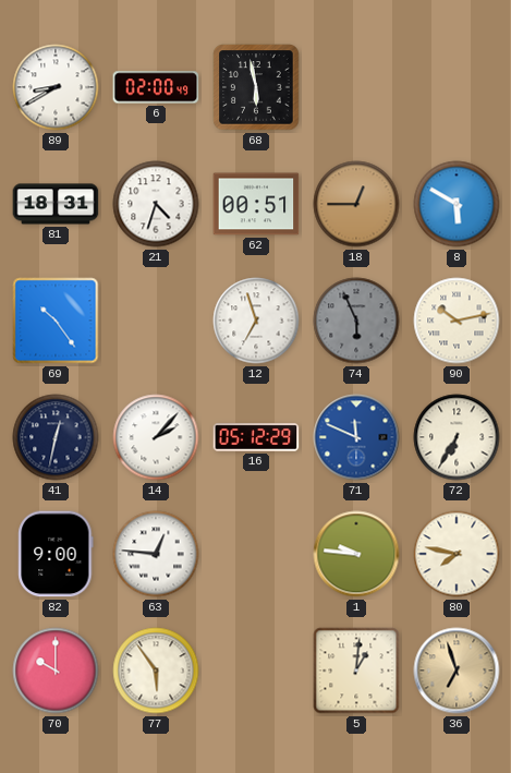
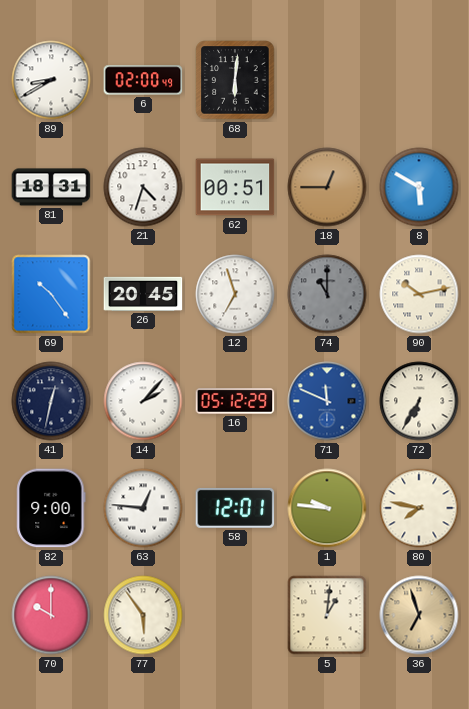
68: 5:58 -> 6:01 (235, 80)
26: none -> 20:45 (143, 294)
74: 5:56 -> 11:00 (327, 294)
58: none -> 12:01 (235, 508)
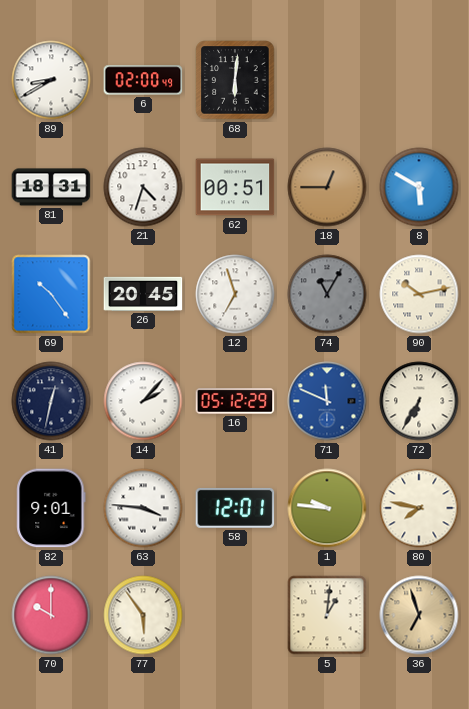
74: 11:00 -> 11:05 (327, 294)
82: 9:00 -> 9:01 (51, 508)
63: 12:46 -> 3:46 (143, 508)
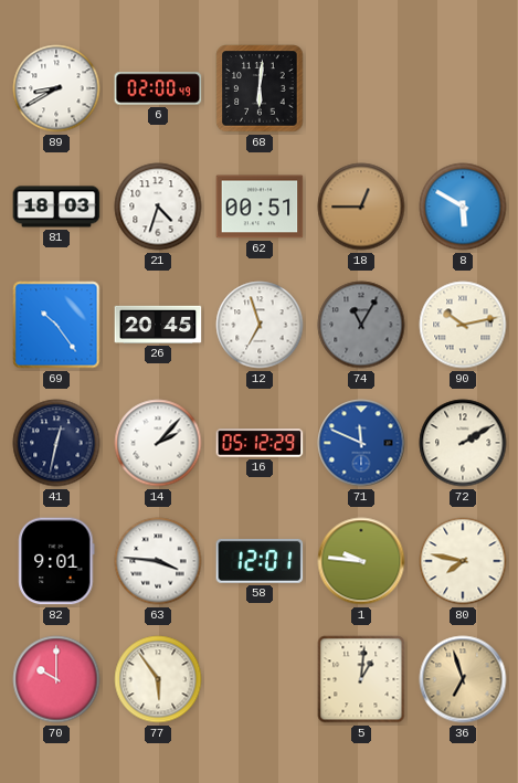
81: 18:31 -> 18:03 (56, 207)
72: 6:35 -> 2:10 (463, 443)
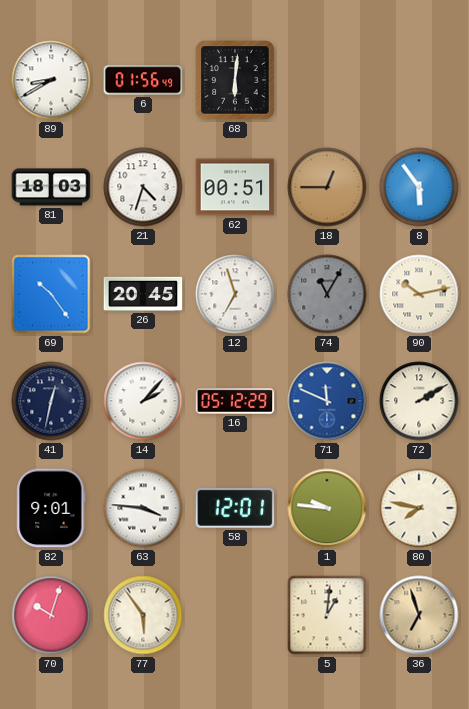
6: 02:00 -> 01:56 (143, 80)
8: 5:50 -> 5:54 (419, 187)
70: 10:00 -> 10:03 (51, 615)
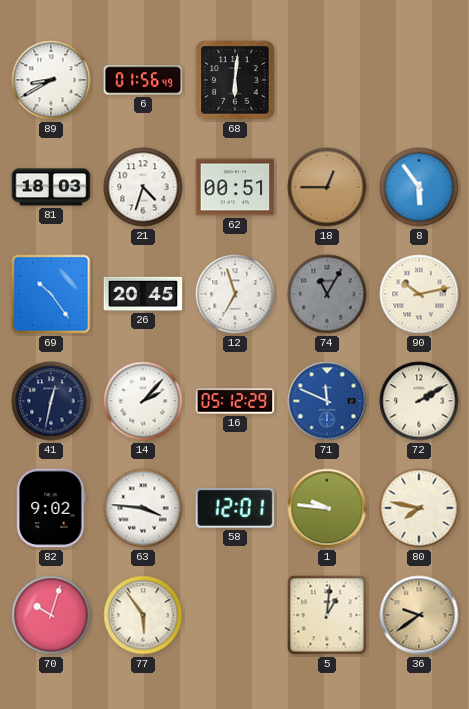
82: 9:01 -> 9:02 (51, 508)
36: 6:57 -> 9:39 (419, 615)
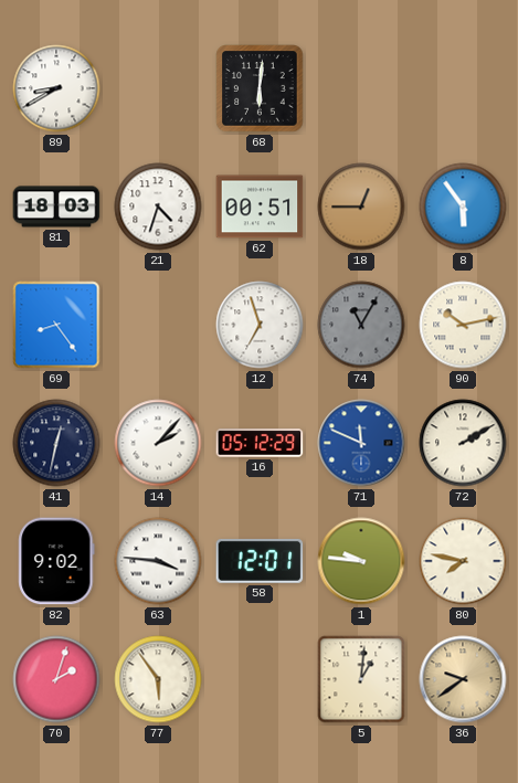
6: 01:56 -> none (143, 80)
69: 10:24 -> 8:24 (56, 325)
26: 20:45 -> none (143, 294)
70: 10:03 -> 2:03 (56, 679)
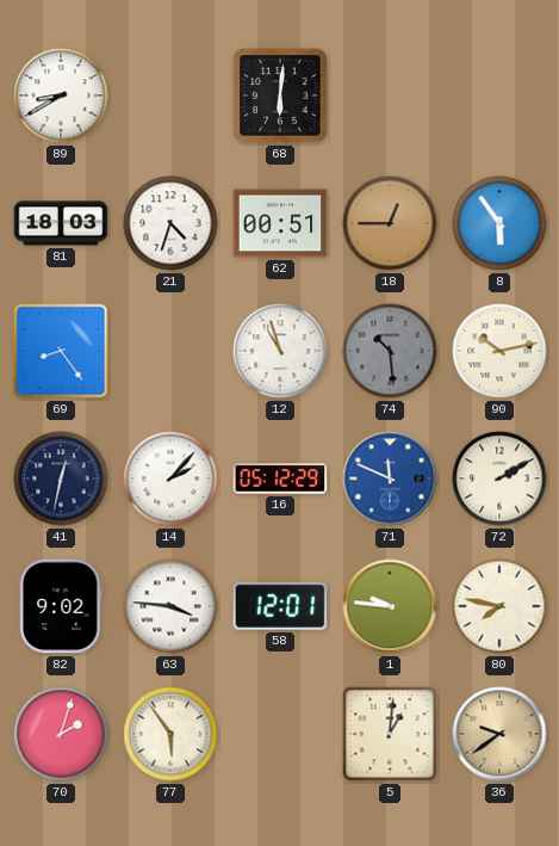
12: 6:57 -> 10:57 (280, 351)
74: 11:05 -> 10:29 (390, 351)
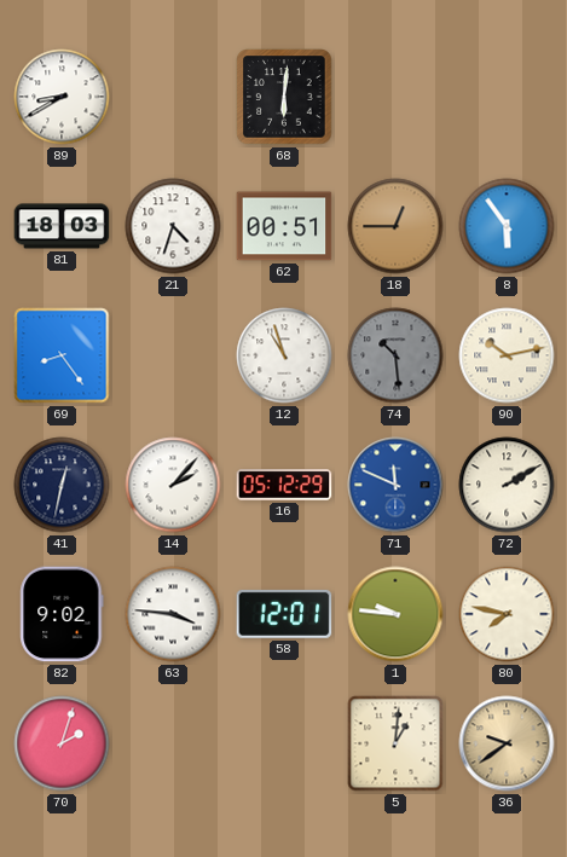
77: 5:54 -> none (170, 734)
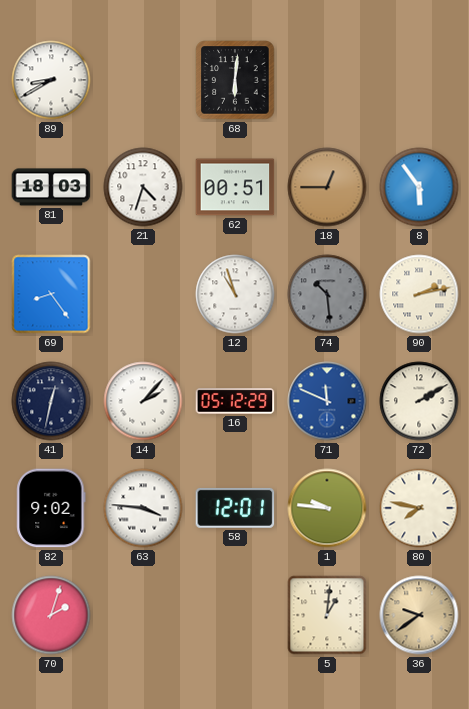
90: 10:13 -> 2:13 (419, 294)
